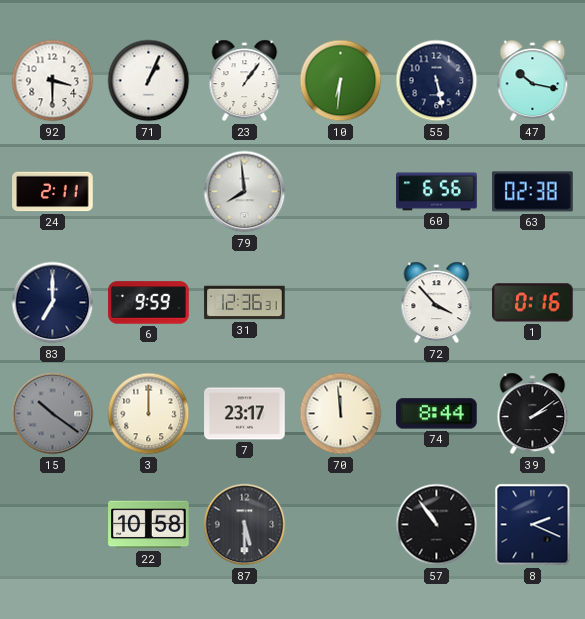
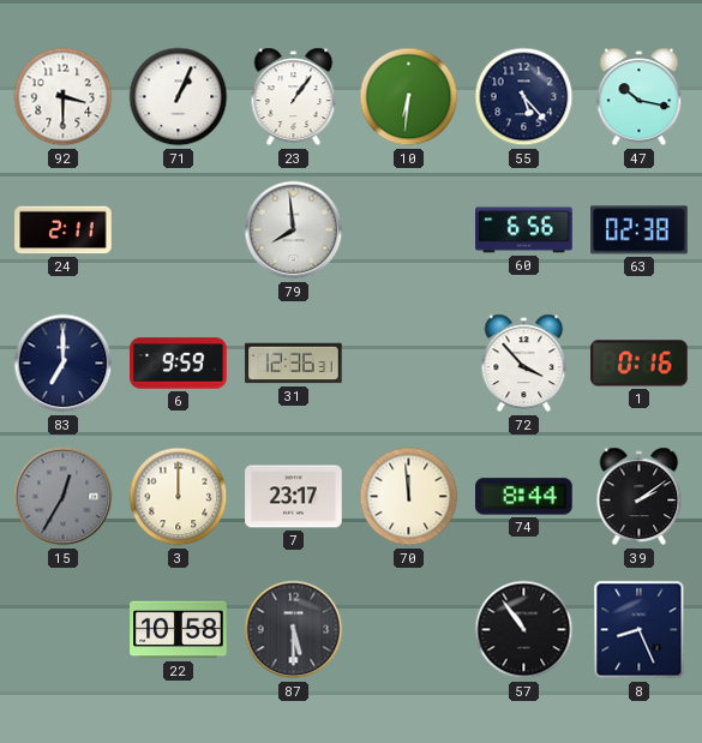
55: 5:28 -> 5:23 (524, 97)
15: 10:21 -> 12:35 (64, 497)
8: 2:19 -> 8:26 (640, 630)
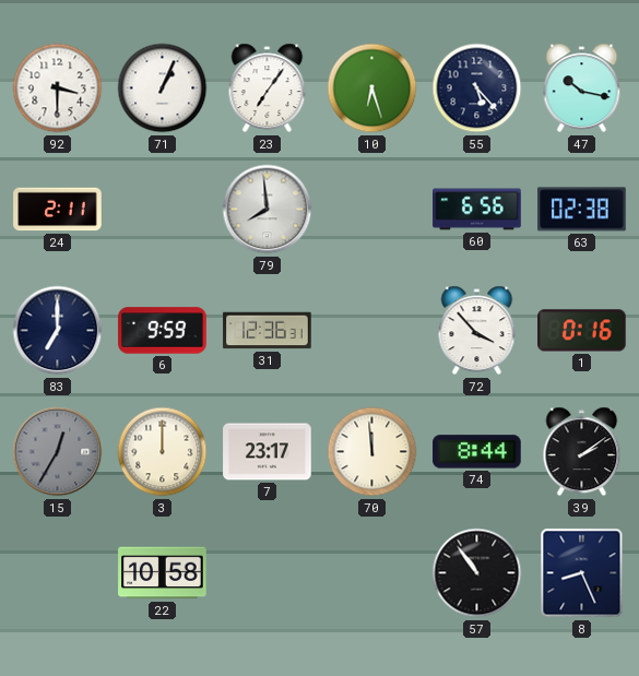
23: 1:06 -> 7:06 (268, 88)
10: 6:31 -> 6:27 (372, 88)
87: 5:30 -> none (294, 630)
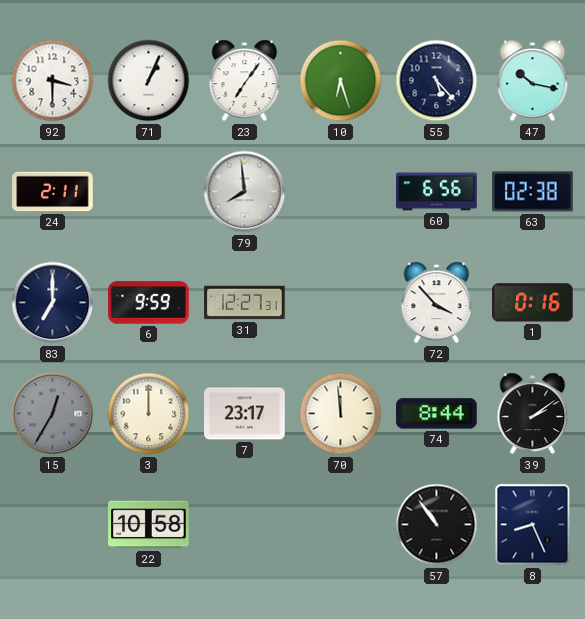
31: 12:36 -> 12:27 (245, 303)
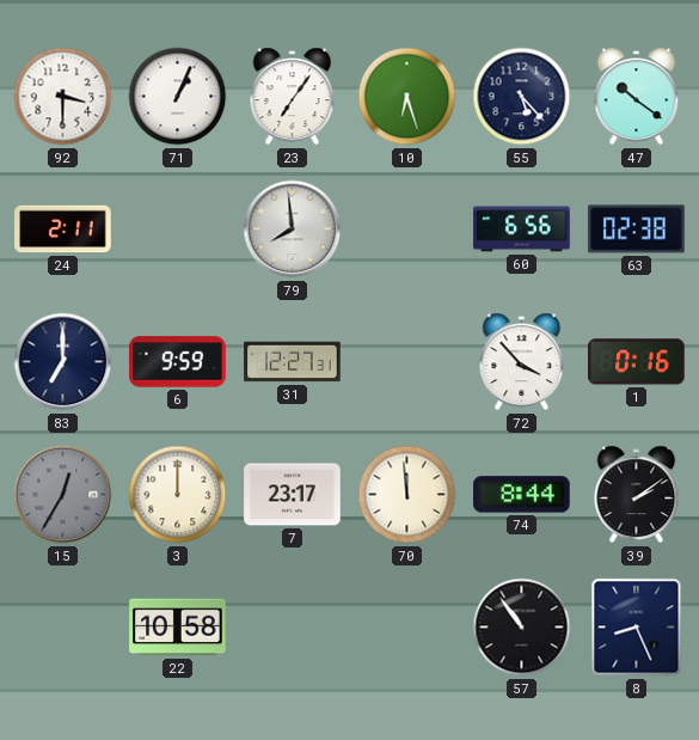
47: 10:17 -> 10:21 (637, 97)
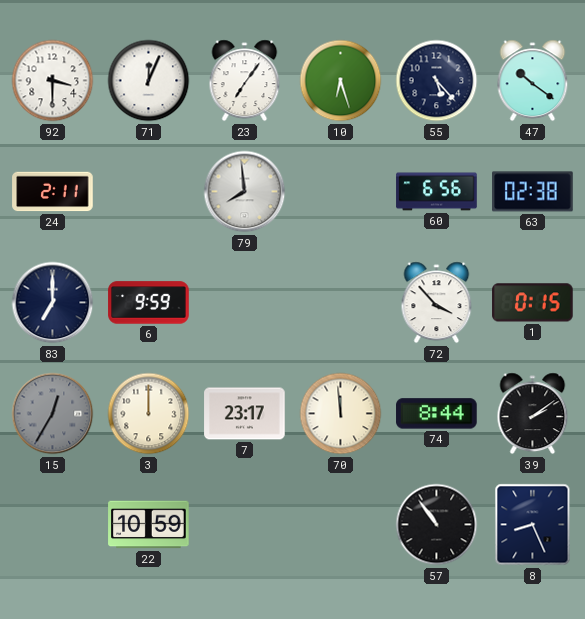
71: 1:04 -> 12:04 (149, 81)
31: 12:27 -> none (293, 362)
1: 0:16 -> 0:15 (533, 303)
22: 10:58 -> 10:59 (149, 525)
